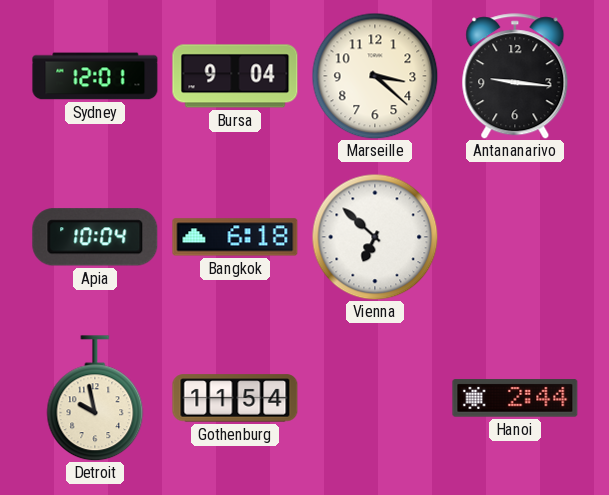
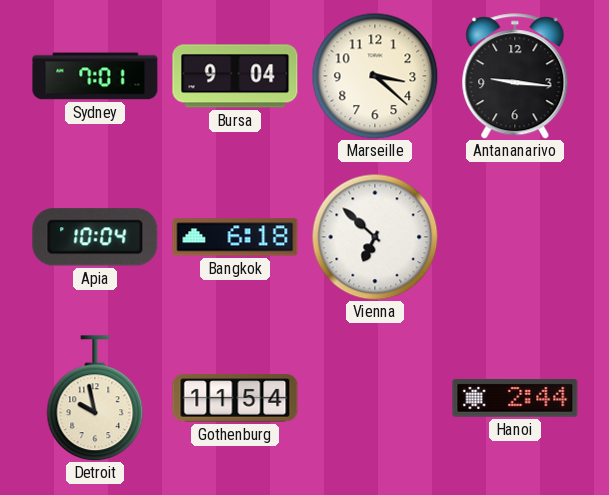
Sydney: 12:01 -> 7:01 (95, 76)
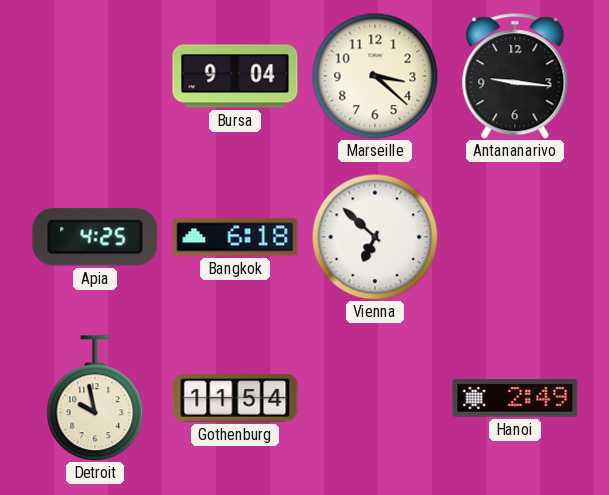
Sydney: 7:01 -> none (95, 76)
Apia: 10:04 -> 4:25 (95, 237)
Hanoi: 2:44 -> 2:49 (515, 398)
